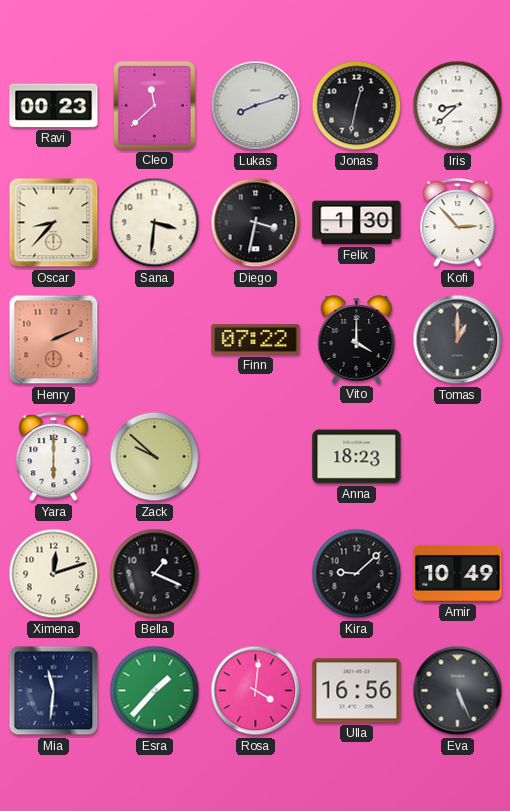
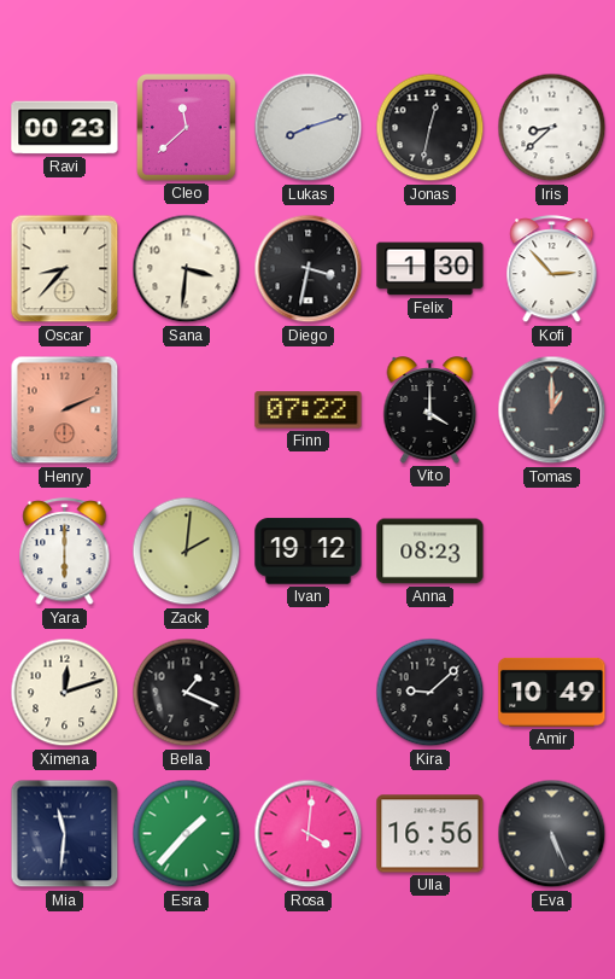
Zack: 9:52 -> 2:01 (187, 552)
Ivan: none -> 19:12 (309, 552)
Anna: 18:23 -> 08:23 (430, 552)
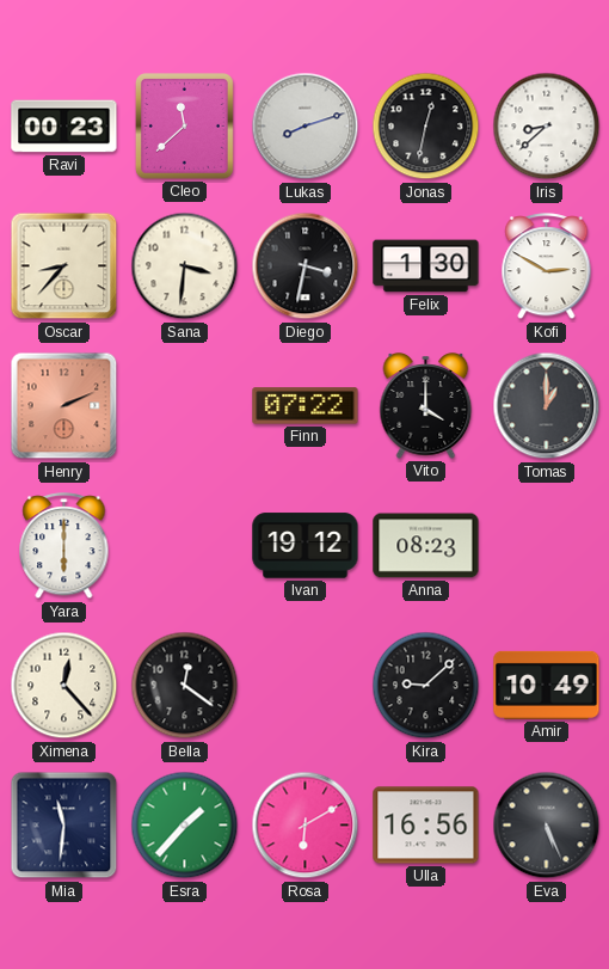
Kofi: 2:53 -> 2:50 (547, 266)
Zack: 2:01 -> none (187, 552)
Ximena: 12:12 -> 12:23 (64, 686)
Bella: 1:19 -> 12:21 (185, 686)
Rosa: 4:01 -> 6:10 (306, 826)
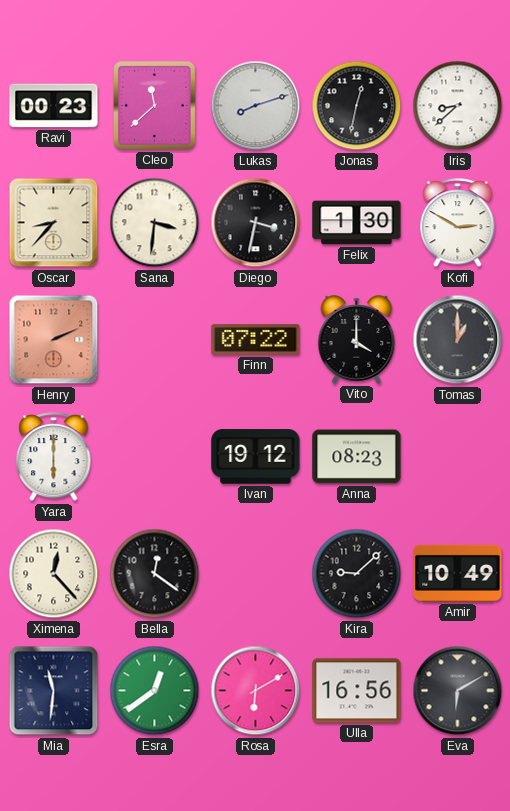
Esra: 1:37 -> 12:39 (155, 691)
Eva: 5:26 -> 6:10 (458, 691)
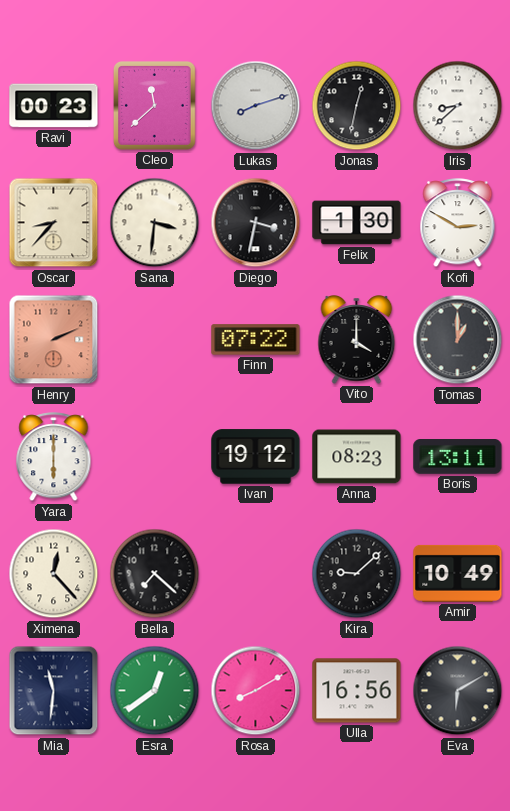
Boris: none -> 13:11 (458, 457)
Bella: 12:21 -> 7:22 (155, 574)
Rosa: 6:10 -> 8:10 (256, 691)
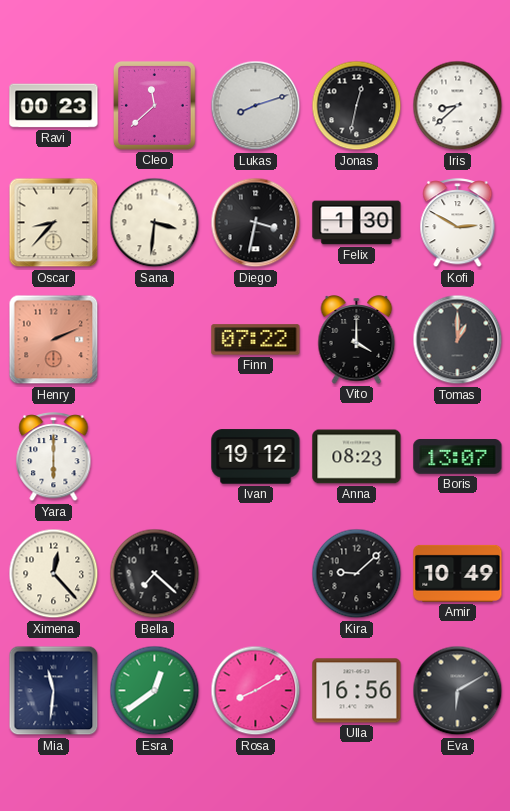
Boris: 13:11 -> 13:07 (458, 457)
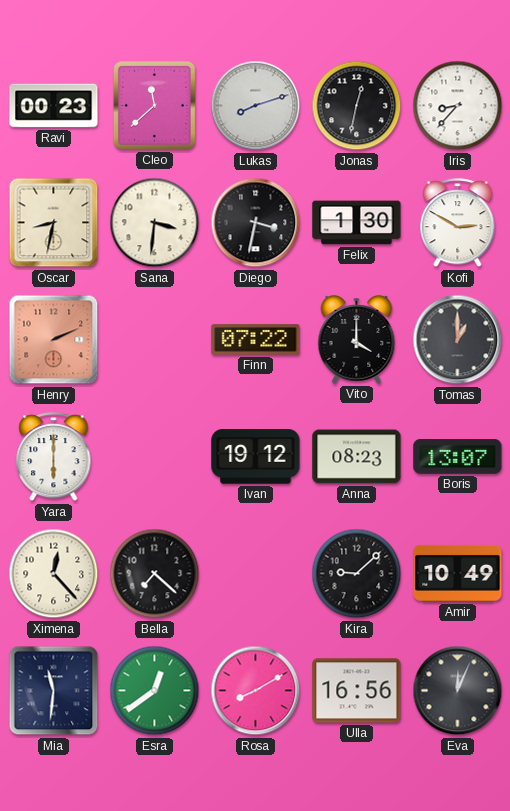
Iris: 8:38 -> 8:37 (458, 106)
Oscar: 8:37 -> 8:32 (54, 223)
Eva: 6:10 -> 12:04 (458, 691)
